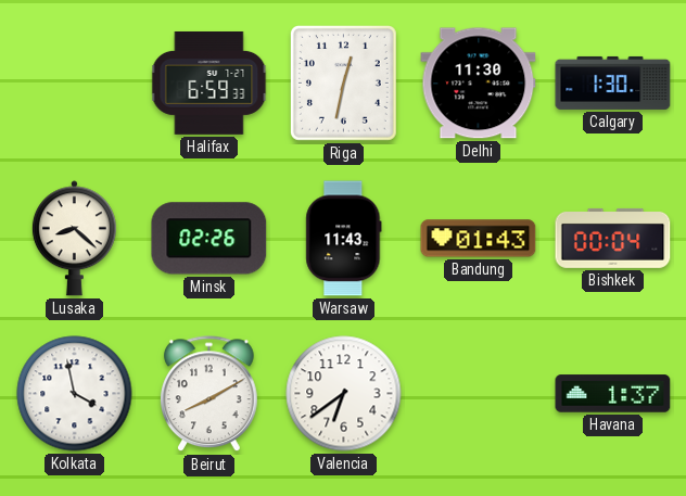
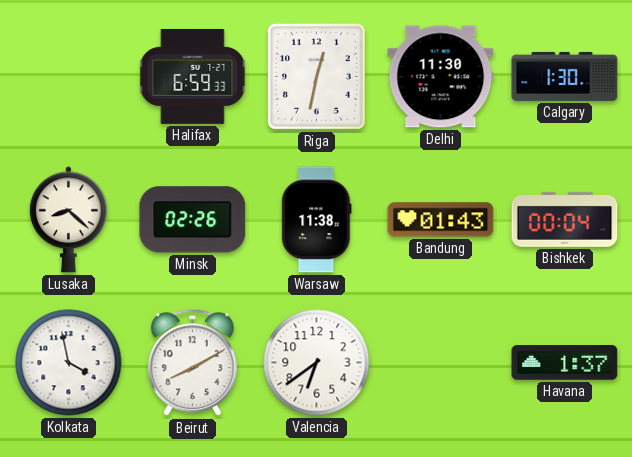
Warsaw: 11:43 -> 11:38 (317, 220)
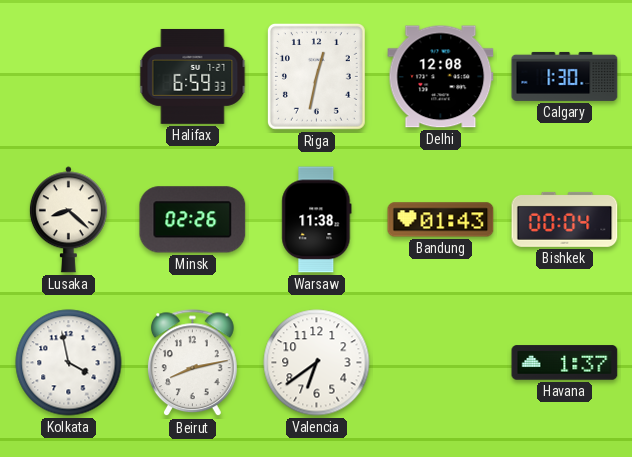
Delhi: 11:30 -> 12:08 (441, 77)
Beirut: 8:10 -> 8:13 (193, 363)
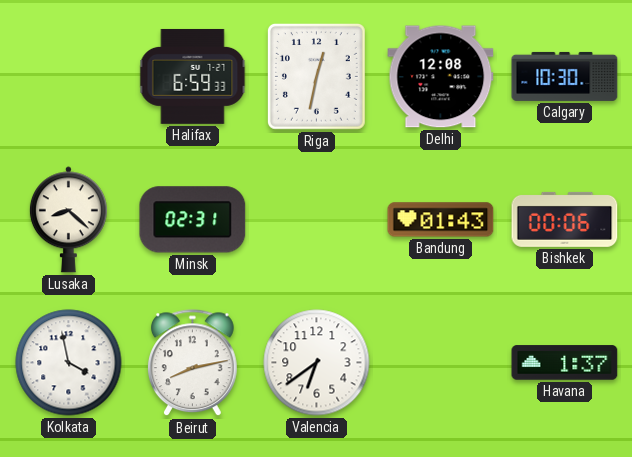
Calgary: 1:30 -> 10:30 (565, 76)
Minsk: 02:26 -> 02:31 (193, 220)
Warsaw: 11:38 -> none (317, 220)
Bishkek: 00:04 -> 00:06 (565, 219)
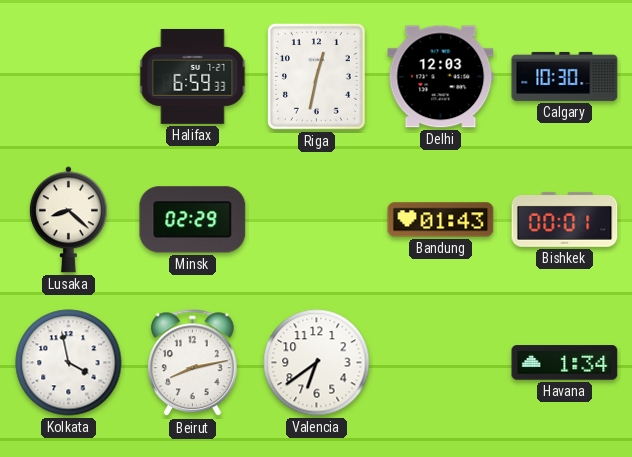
Delhi: 12:08 -> 12:03 (441, 77)
Minsk: 02:31 -> 02:29 (193, 220)
Bishkek: 00:06 -> 00:01 (565, 219)
Havana: 1:37 -> 1:34 (565, 363)
